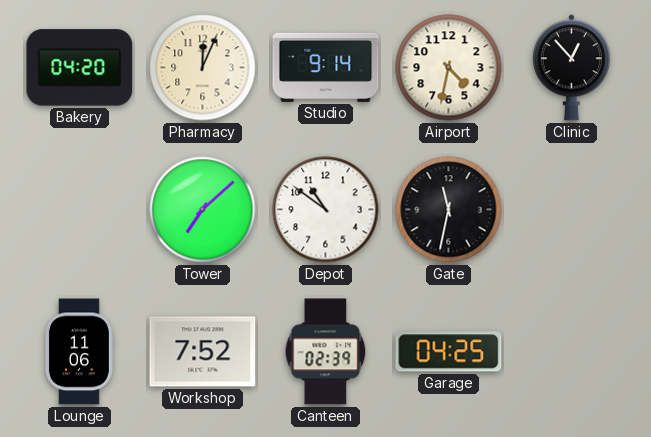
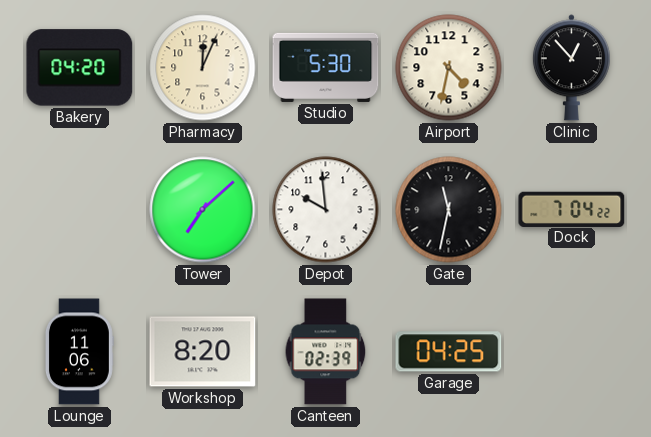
Studio: 9:14 -> 5:30 (326, 67)
Depot: 10:51 -> 9:59 (326, 210)
Dock: none -> 7:04 (572, 209)
Workshop: 7:52 -> 8:20 (203, 352)
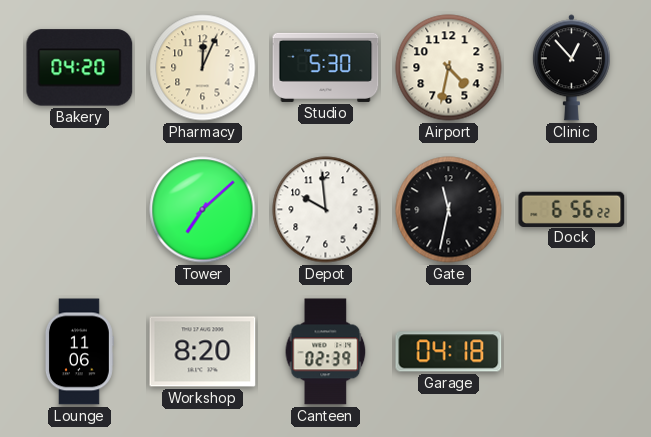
Dock: 7:04 -> 6:56 (572, 209)
Garage: 04:25 -> 04:18 (449, 352)
